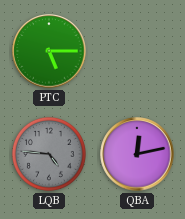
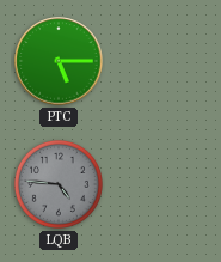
QBA: 12:13 -> none (137, 154)
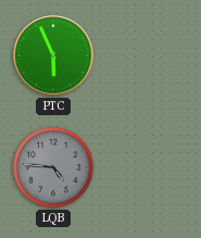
PTC: 5:15 -> 5:56 (53, 55)
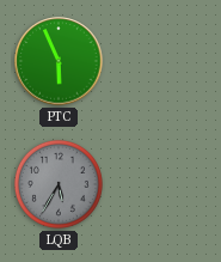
LQB: 4:46 -> 5:35 (59, 184)
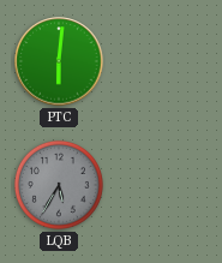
PTC: 5:56 -> 6:01 (59, 61)
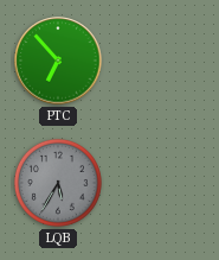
PTC: 6:01 -> 6:53 (58, 61)
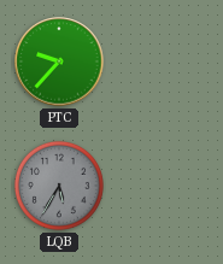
PTC: 6:53 -> 9:37 (59, 61)
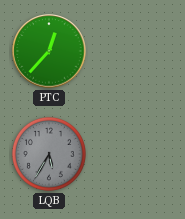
PTC: 9:37 -> 12:37 (49, 51)
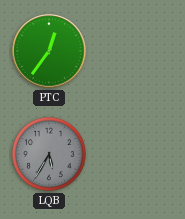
PTC: 12:37 -> 12:36 (49, 51)
